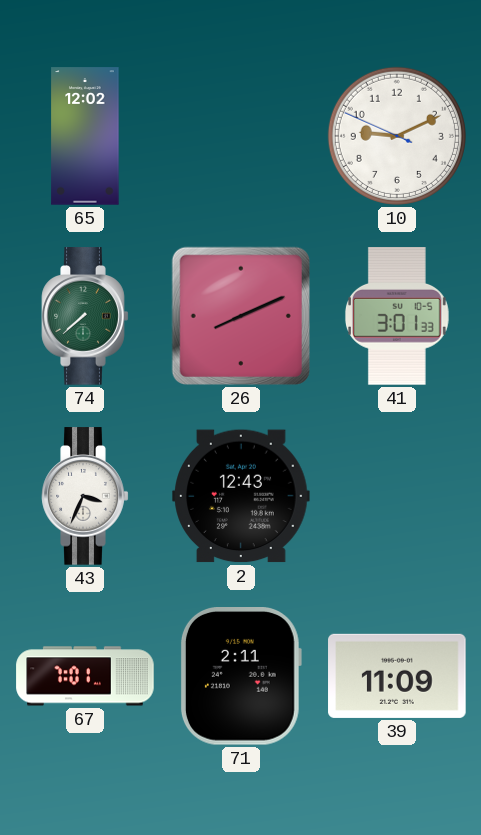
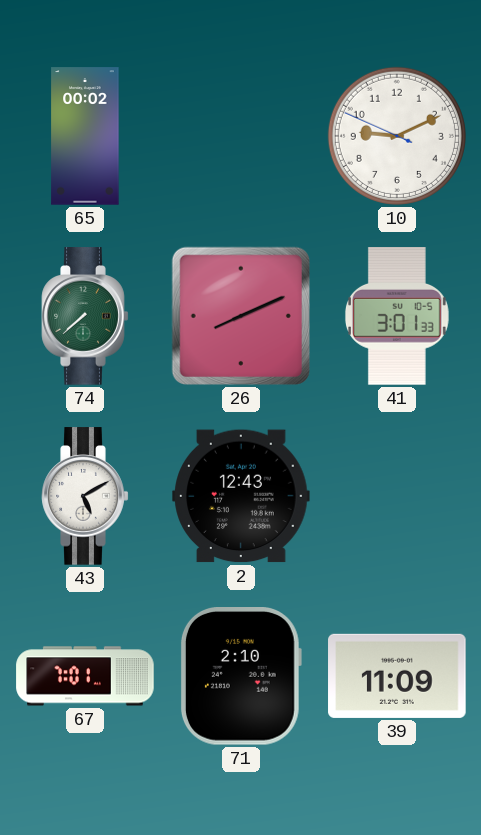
65: 12:02 -> 00:02 (85, 136)
43: 3:34 -> 5:10 (85, 496)
71: 2:11 -> 2:10 (240, 677)
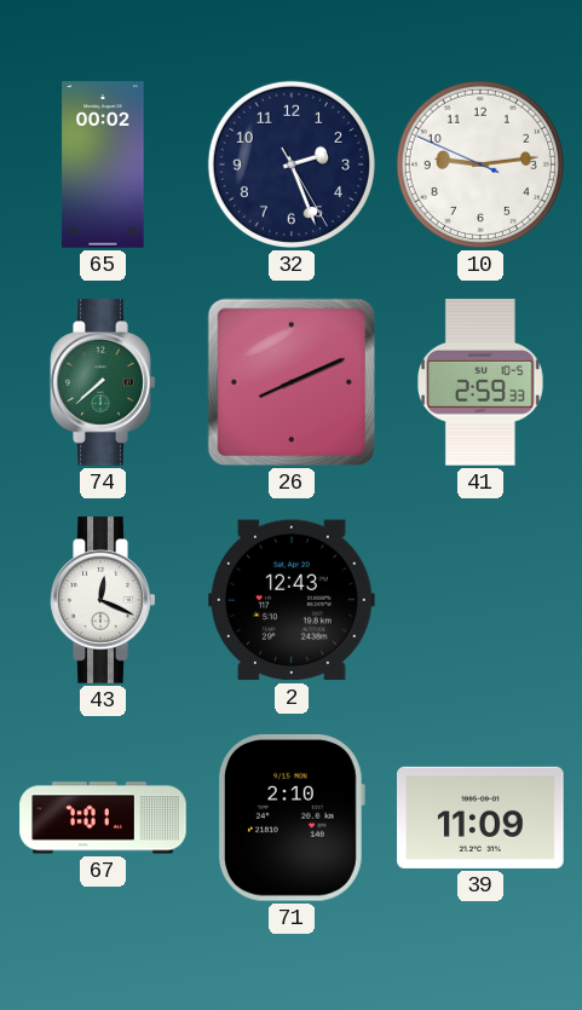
32: none -> 2:26 (292, 165)
10: 9:10 -> 9:13 (480, 165)
41: 3:01 -> 2:59 (480, 382)
43: 5:10 -> 12:19 (103, 600)
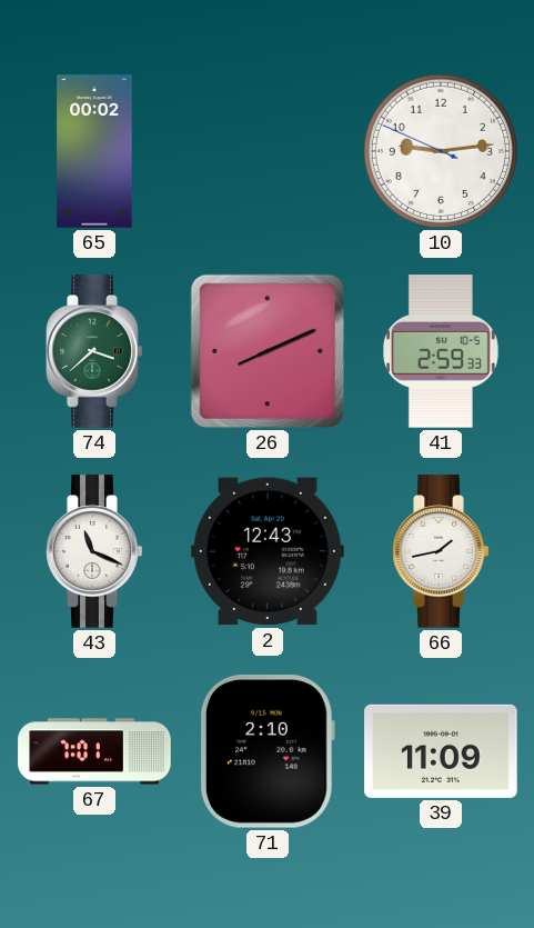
32: 2:26 -> none (292, 165)
74: 7:38 -> 3:38 (94, 351)
43: 12:19 -> 11:19 (94, 551)
66: none -> 1:43 (441, 551)
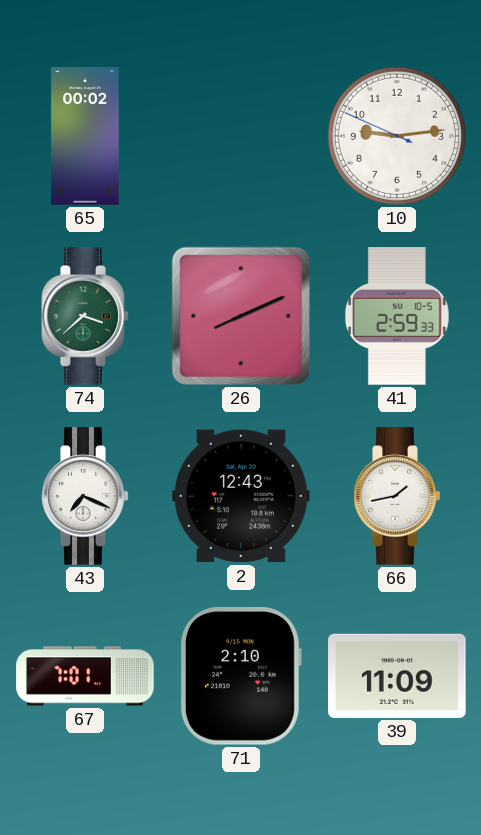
43: 11:19 -> 7:19 (85, 496)
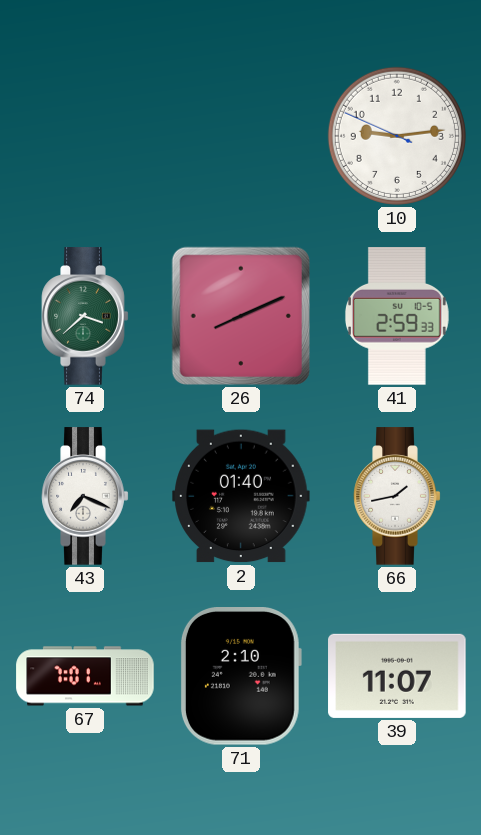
65: 00:02 -> none (85, 136)
2: 12:43 -> 01:40 (241, 496)
39: 11:09 -> 11:07 (397, 676)
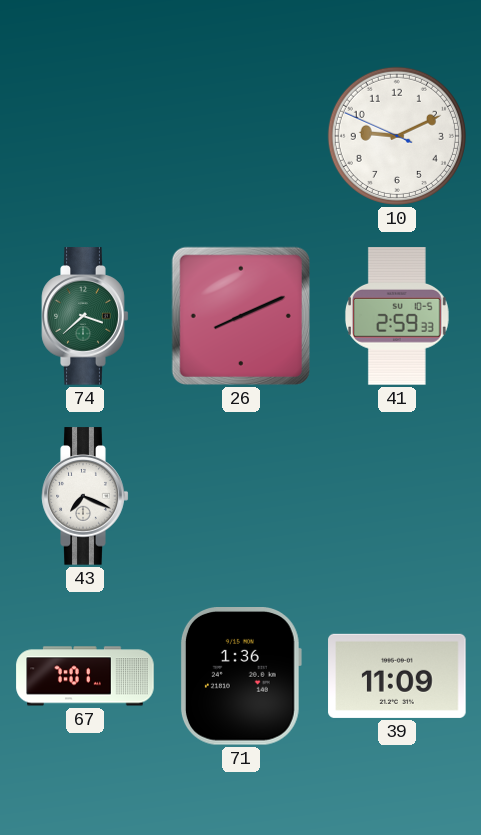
10: 9:13 -> 9:10 (397, 136)
2: 01:40 -> none (241, 496)
66: 1:43 -> none (397, 496)
71: 2:10 -> 1:36 (240, 677)
39: 11:07 -> 11:09 (397, 676)
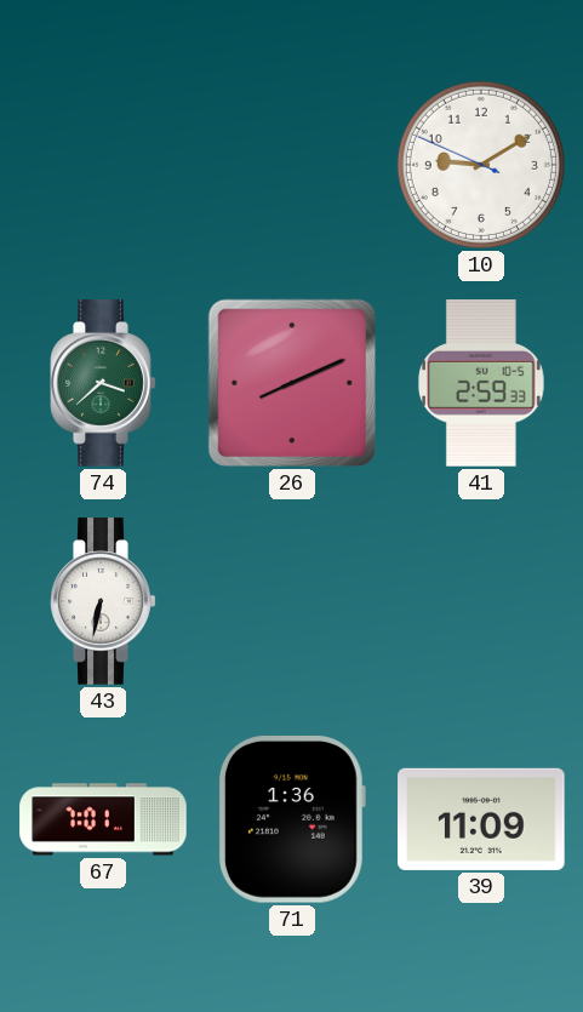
10: 9:10 -> 9:09 (481, 165)
43: 7:19 -> 6:32 (103, 601)
